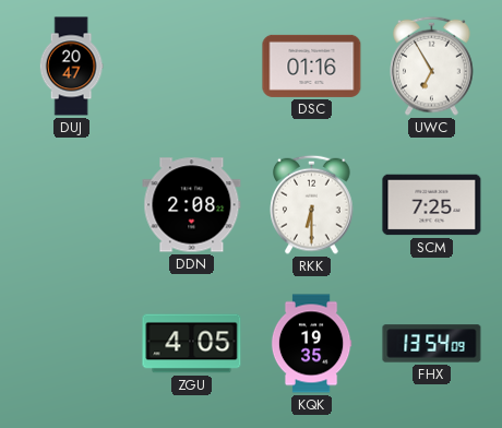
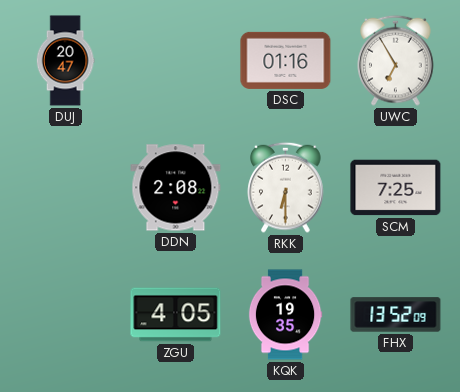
FHX: 13:54 -> 13:52 (396, 315)
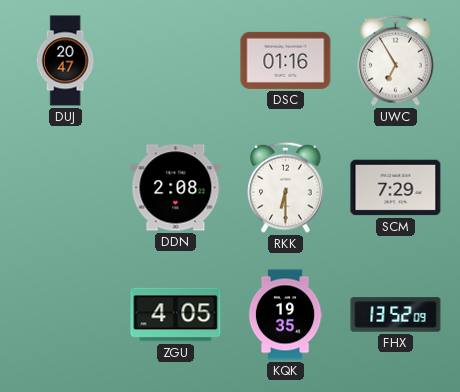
SCM: 7:25 -> 7:29 (396, 188)
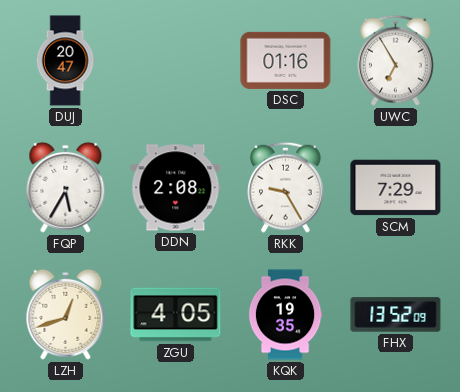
FQP: none -> 5:35 (66, 187)
RKK: 6:30 -> 9:25 (286, 187)
LZH: none -> 12:42 (66, 314)
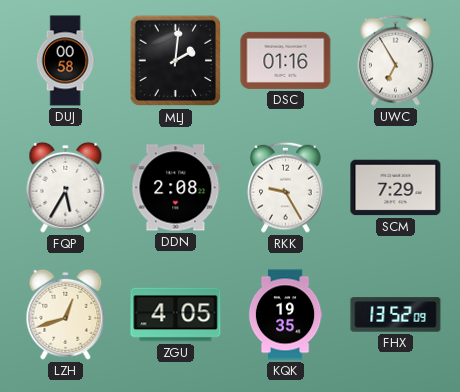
DUJ: 20:47 -> 00:58 (65, 61)
MLJ: none -> 2:01 (176, 61)
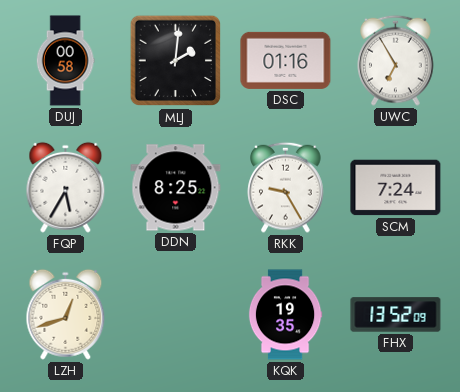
DDN: 2:08 -> 8:25 (176, 188)
SCM: 7:29 -> 7:24 (396, 188)
ZGU: 4:05 -> none (176, 315)
